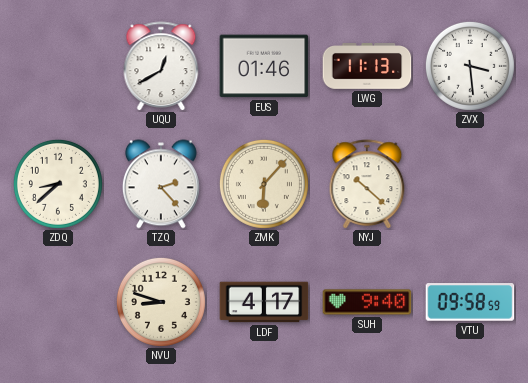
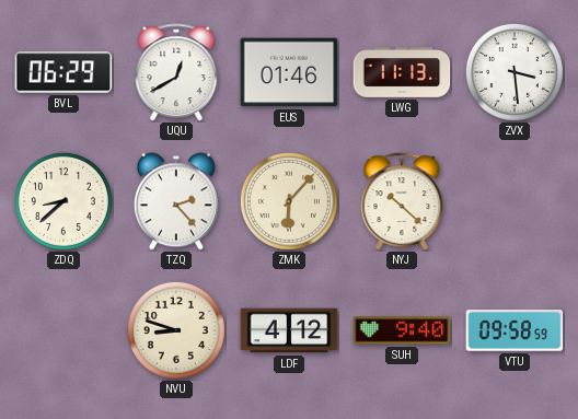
BVL: none -> 06:29 (63, 72)
LDF: 4:17 -> 4:12 (289, 330)
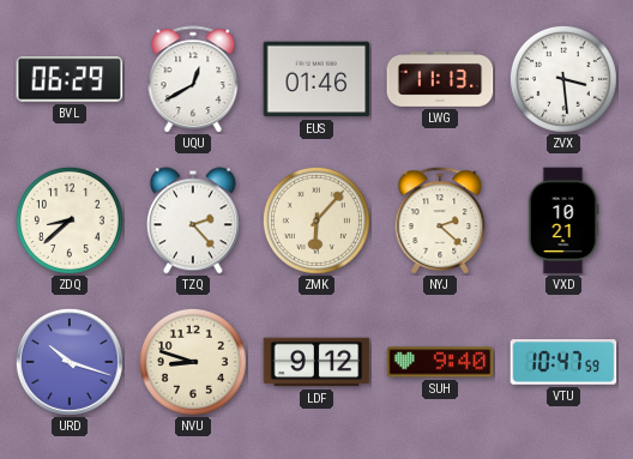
NYJ: 10:22 -> 2:22 (440, 221)
VXD: none -> 10:21 (563, 221)
URD: none -> 10:18 (70, 362)
LDF: 4:12 -> 9:12 (316, 362)
VTU: 09:58 -> 10:47 (563, 362)
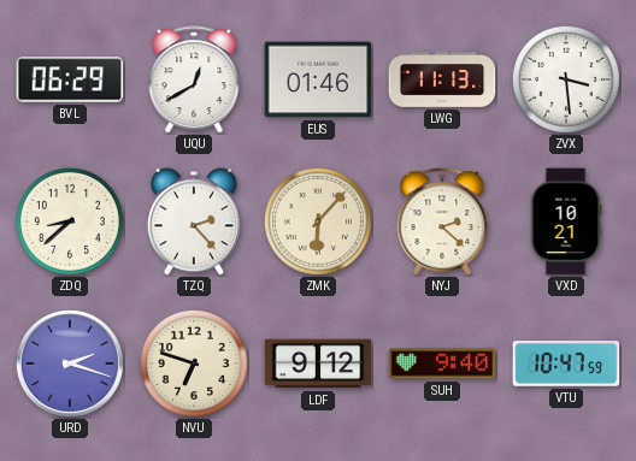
URD: 10:18 -> 2:18 (70, 364)
NVU: 8:48 -> 6:48 (194, 364)
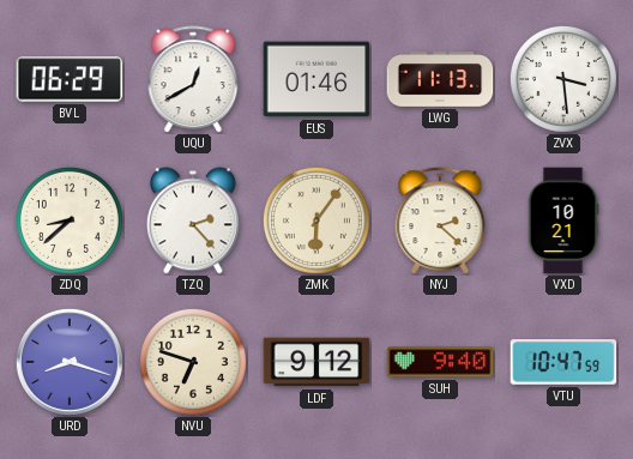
ZMK: 6:07 -> 6:06 (316, 221)
URD: 2:18 -> 8:18 (70, 362)
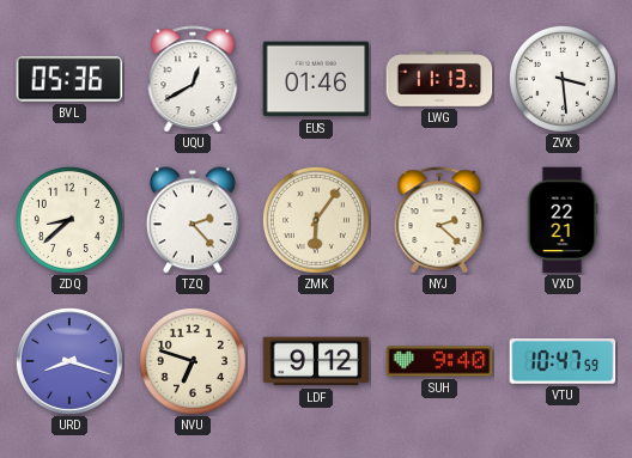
BVL: 06:29 -> 05:36 (69, 79)
VXD: 10:21 -> 22:21 (563, 220)
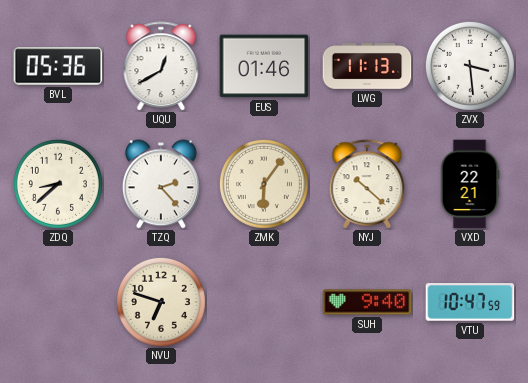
NYJ: 2:22 -> 10:22 (367, 184)
URD: 8:18 -> none (69, 361)
LDF: 9:12 -> none (316, 361)
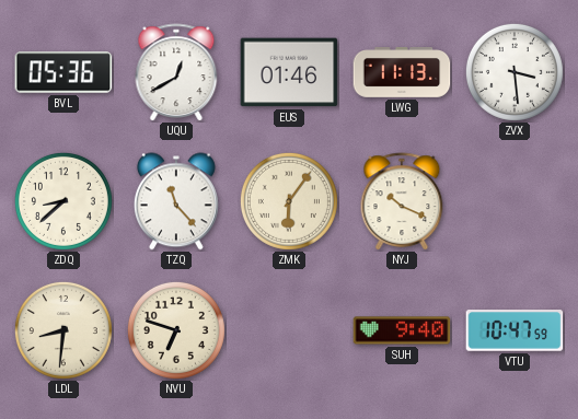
TZQ: 2:23 -> 11:23 (176, 201)
NYJ: 10:22 -> 10:19 (402, 201)
VXD: 22:21 -> none (470, 184)
LDL: none -> 8:31 (63, 330)
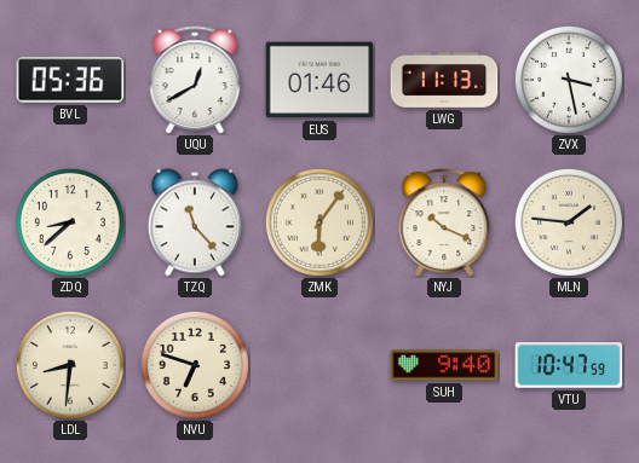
ZVX: 3:29 -> 3:28 (569, 80)
MLN: none -> 1:46 (569, 222)
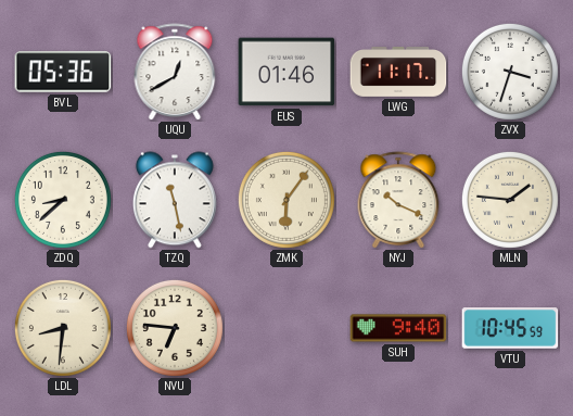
LWG: 11:13 -> 11:17 (398, 73)
ZVX: 3:28 -> 3:33 (510, 72)
TZQ: 11:23 -> 11:28 (175, 200)
NVU: 6:48 -> 6:46 (175, 328)
VTU: 10:47 -> 10:45 (510, 328)
